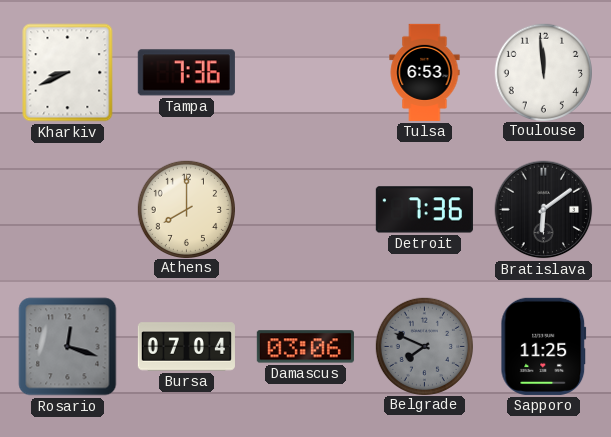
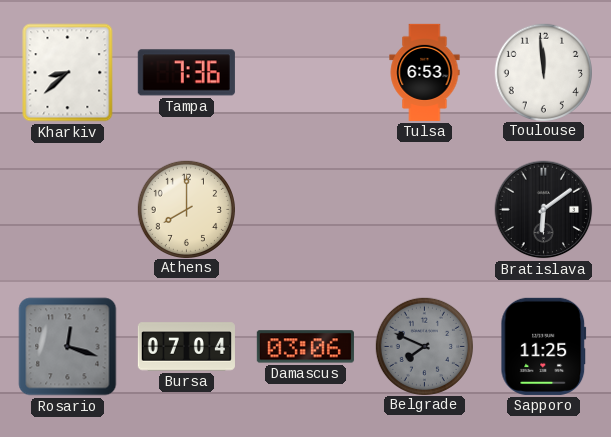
Kharkiv: 8:41 -> 8:38 (68, 73)
Detroit: 7:36 -> none (424, 210)
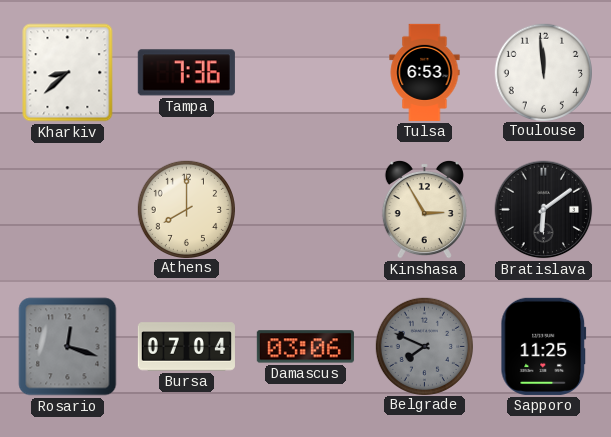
Kinshasa: none -> 2:55 (424, 209)
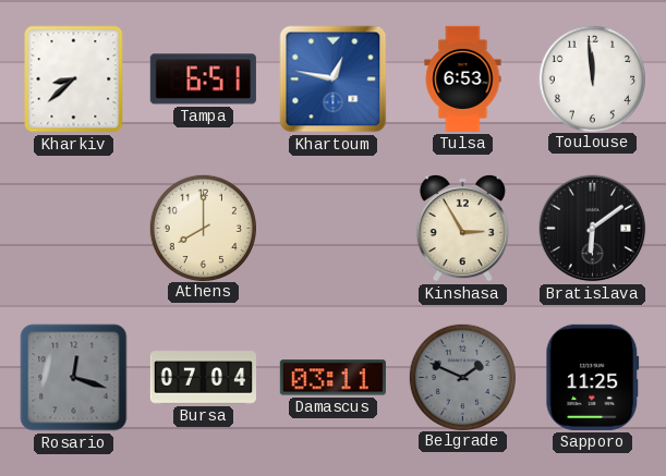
Tampa: 7:36 -> 6:51 (203, 80)
Khartoum: none -> 12:47 (334, 80)
Damascus: 03:06 -> 03:11 (332, 378)
Belgrade: 7:49 -> 1:49 (462, 377)
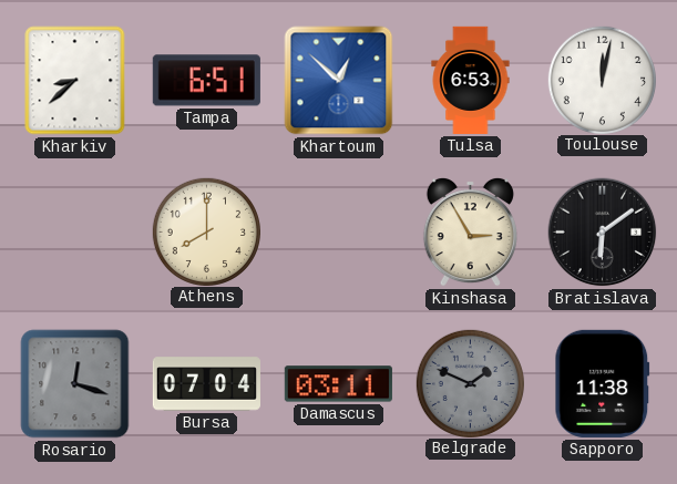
Khartoum: 12:47 -> 12:52 (339, 81)
Toulouse: 11:59 -> 12:02 (602, 80)
Sapporo: 11:25 -> 11:38 (603, 383)
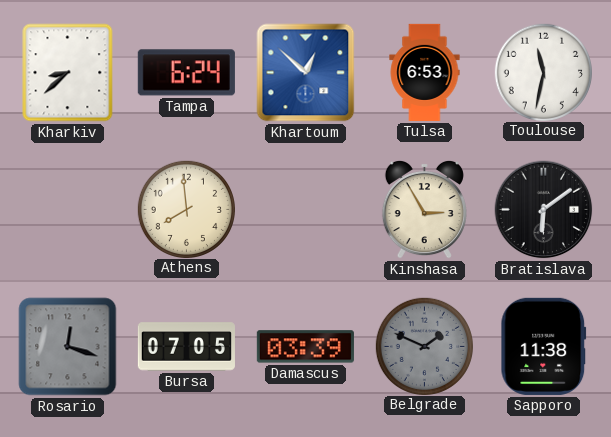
Tampa: 6:51 -> 6:24 (186, 73)
Toulouse: 12:02 -> 11:32 (543, 72)
Athens: 8:00 -> 7:59 (186, 209)
Bursa: 07:04 -> 07:05 (186, 347)
Damascus: 03:11 -> 03:39 (305, 347)
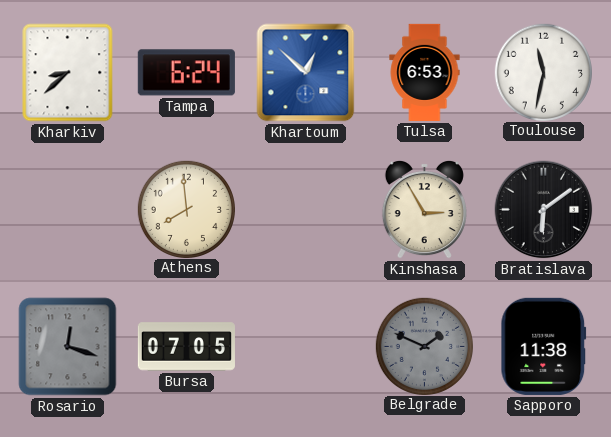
Damascus: 03:39 -> none (305, 347)
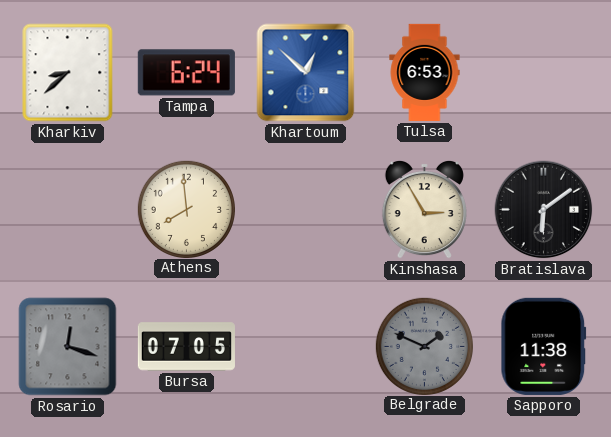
Toulouse: 11:32 -> none (543, 72)
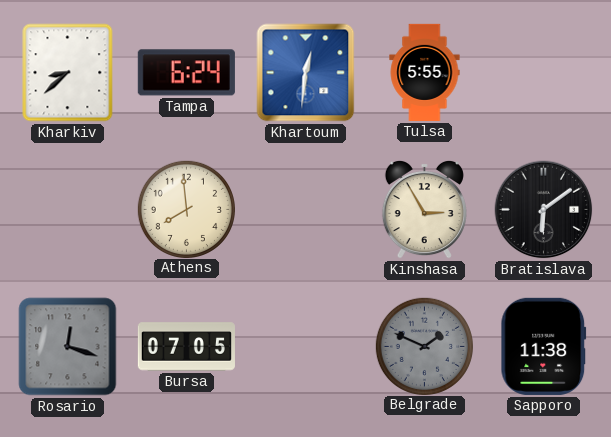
Khartoum: 12:52 -> 12:31 (306, 73)
Tulsa: 6:53 -> 5:55 (425, 72)
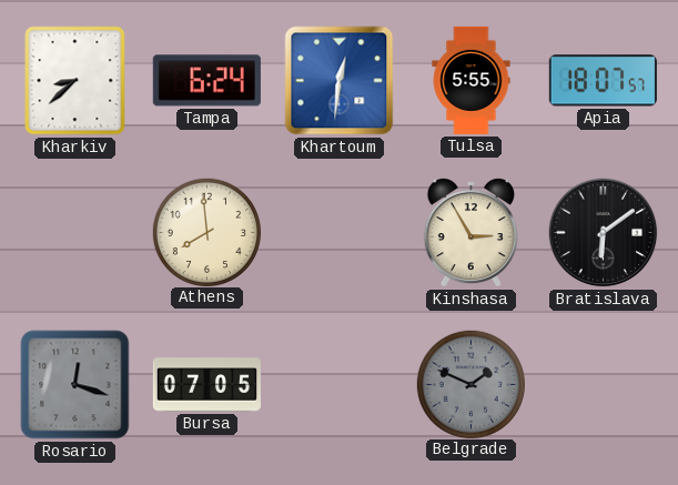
Apia: none -> 18:07 (603, 81)
Sapporo: 11:38 -> none (544, 346)
